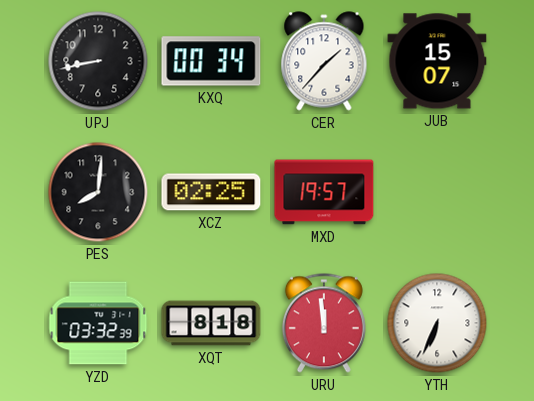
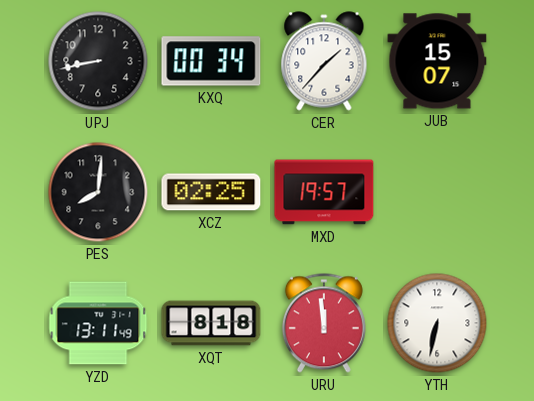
YZD: 03:32 -> 13:11 (98, 323)
YTH: 6:34 -> 6:32 (437, 323)
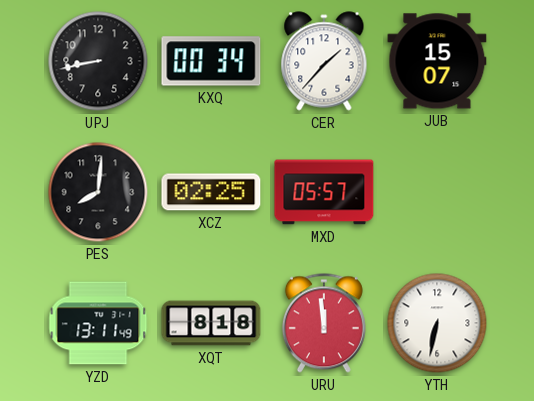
MXD: 19:57 -> 05:57 (324, 192)
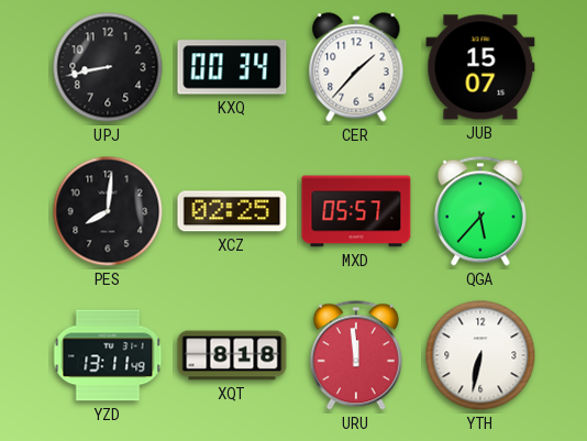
QGA: none -> 5:37 (480, 211)
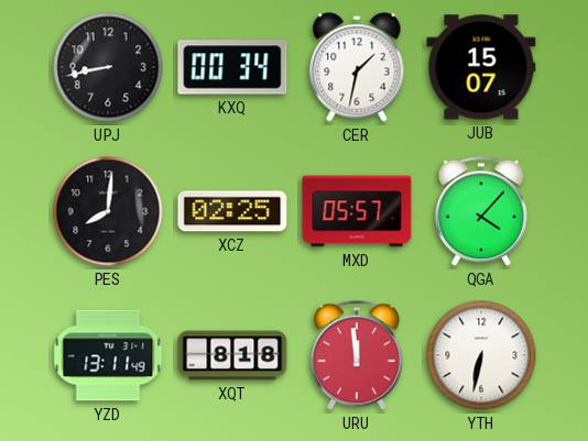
CER: 1:37 -> 1:32 (357, 67)
QGA: 5:37 -> 4:07 (481, 211)
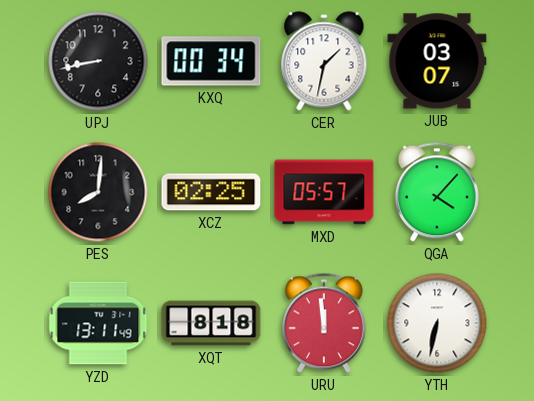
JUB: 15:07 -> 03:07 (437, 61)
